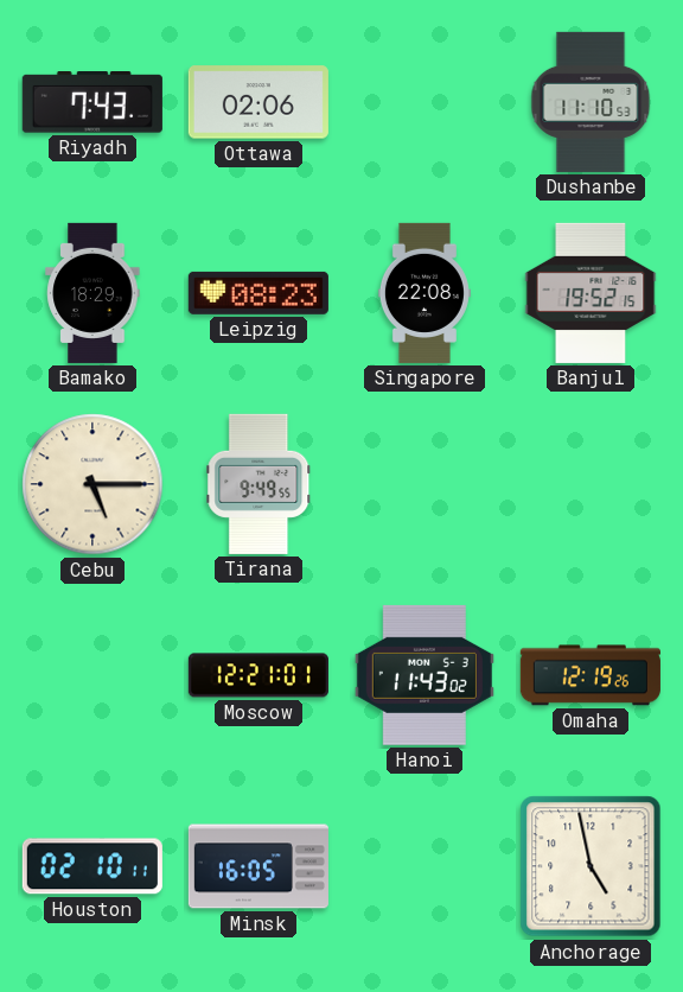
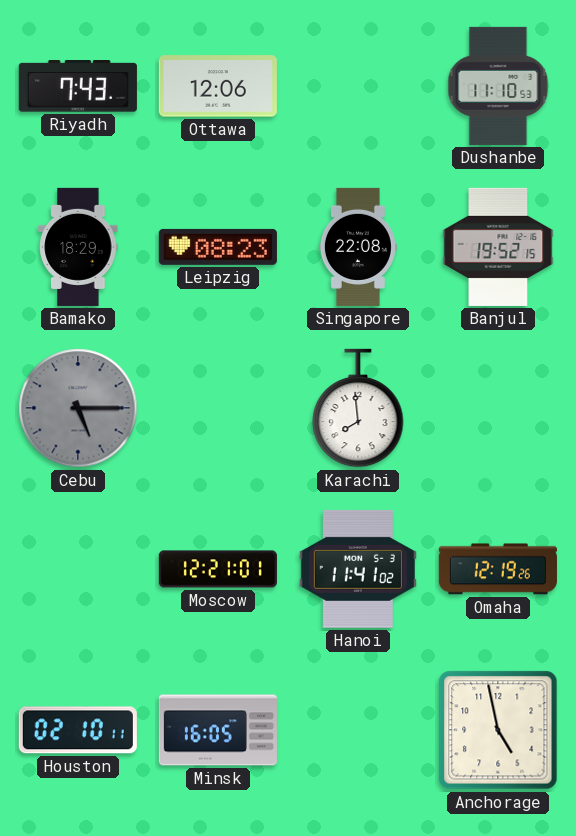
Ottawa: 02:06 -> 12:06 (218, 86)
Cebu dial: cream -> grey (78, 408)
Tirana: 9:49 -> none (258, 484)
Karachi: none -> 7:59 (358, 408)
Hanoi: 11:43 -> 11:41 (358, 569)
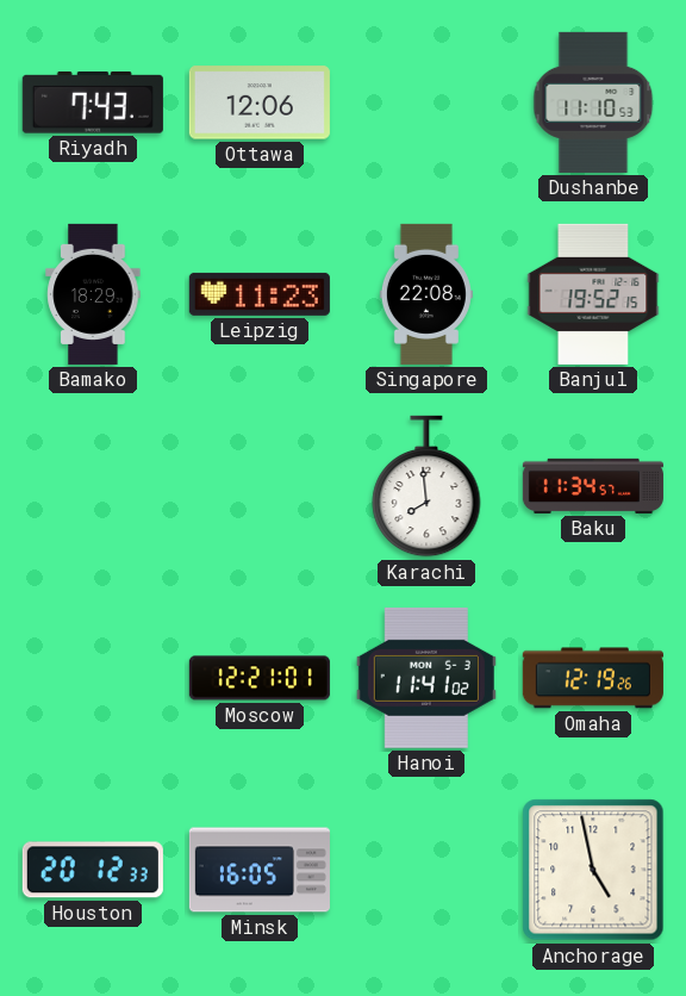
Leipzig: 08:23 -> 11:23 (260, 294)
Cebu: 5:15 -> none (78, 408)
Baku: none -> 11:34 (593, 486)
Houston: 02:10 -> 20:12 (93, 870)
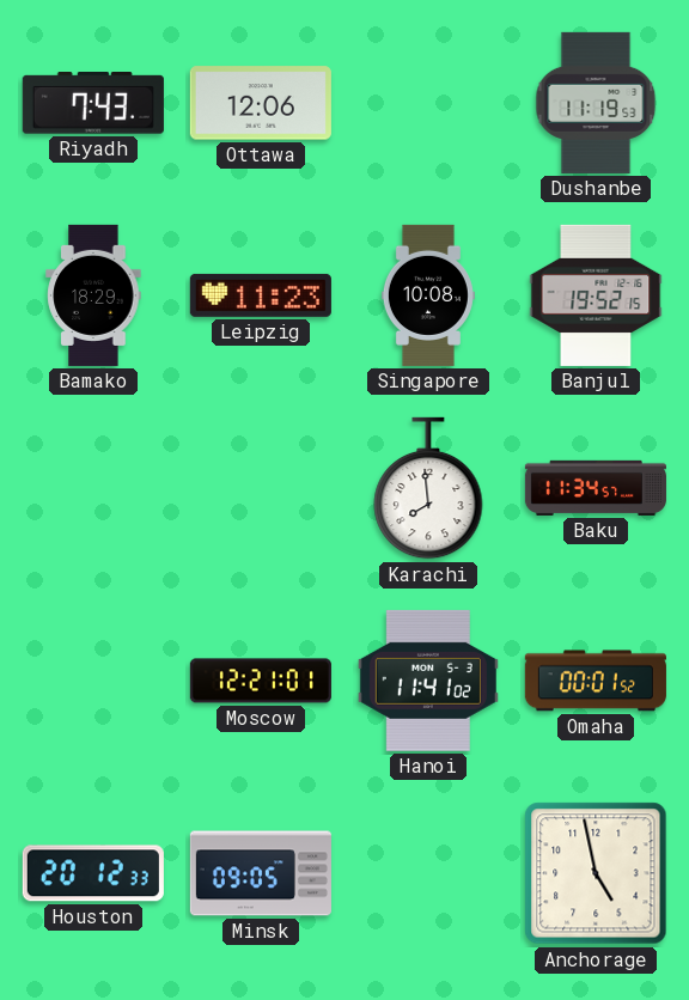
Dushanbe: 11:10 -> 11:19 (596, 103)
Singapore: 22:08 -> 10:08 (428, 295)
Omaha: 12:19 -> 00:01 (596, 681)
Minsk: 16:05 -> 09:05 (261, 873)
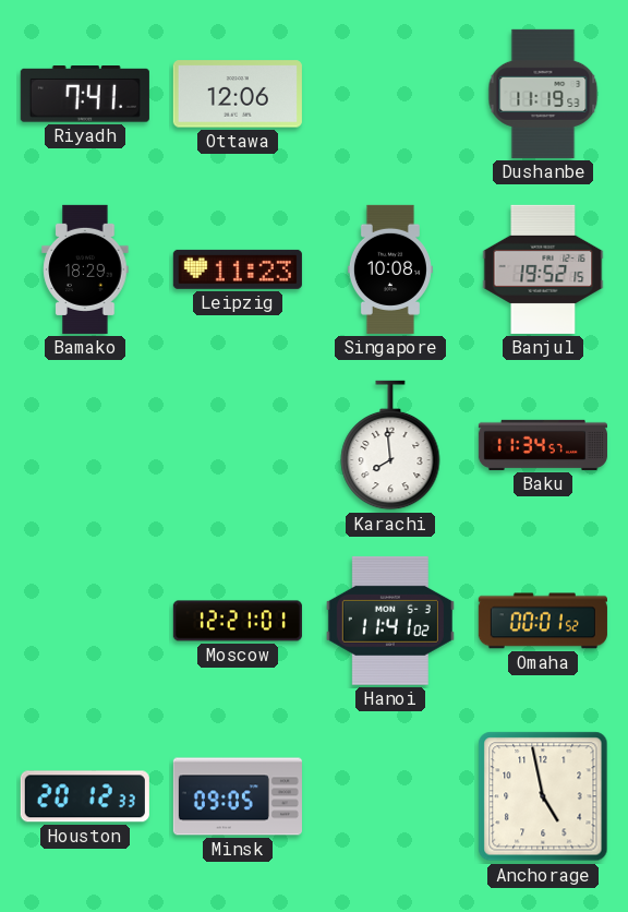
Riyadh: 7:43 -> 7:41 (85, 94)
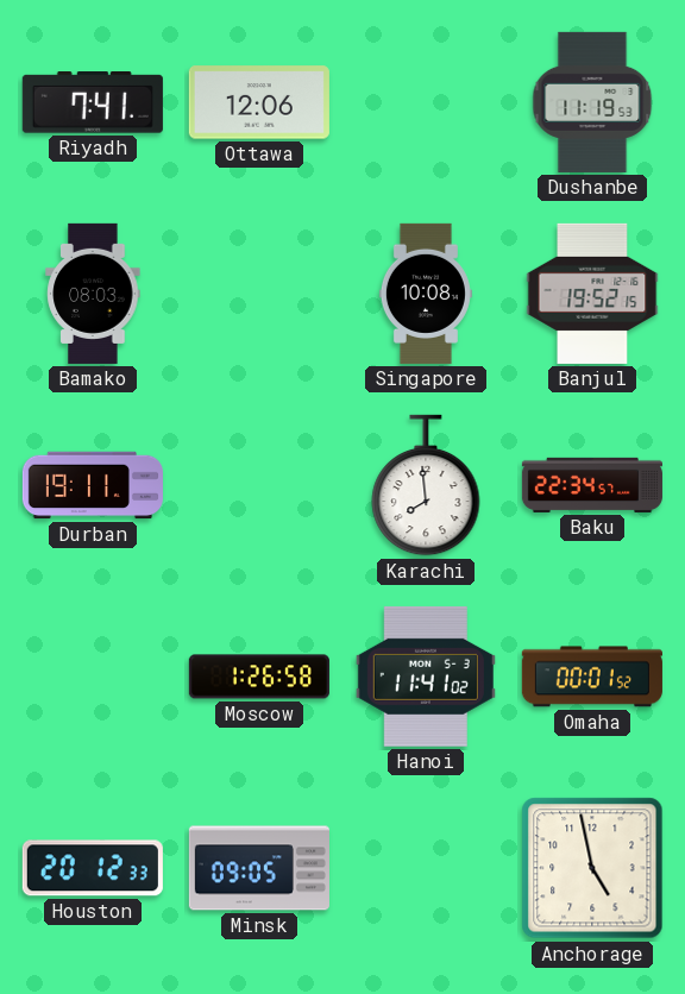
Bamako: 18:29 -> 08:03 (93, 294)
Leipzig: 11:23 -> none (238, 269)
Durban: none -> 19:11 (93, 485)
Baku: 11:34 -> 22:34 (592, 485)
Moscow: 12:21 -> 1:26 (259, 677)
